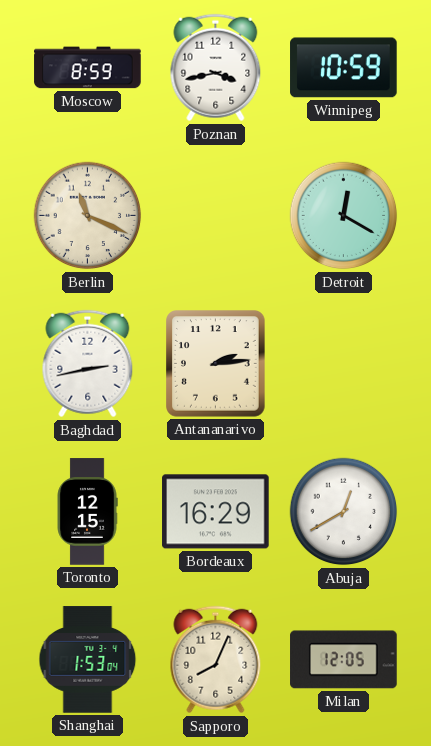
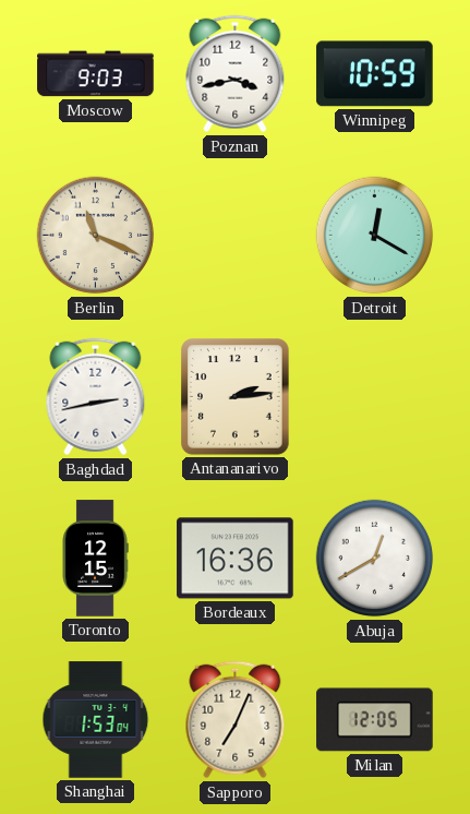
Moscow: 8:59 -> 9:03 (96, 74)
Bordeaux: 16:29 -> 16:36 (236, 559)
Sapporo: 8:04 -> 7:04 (236, 720)
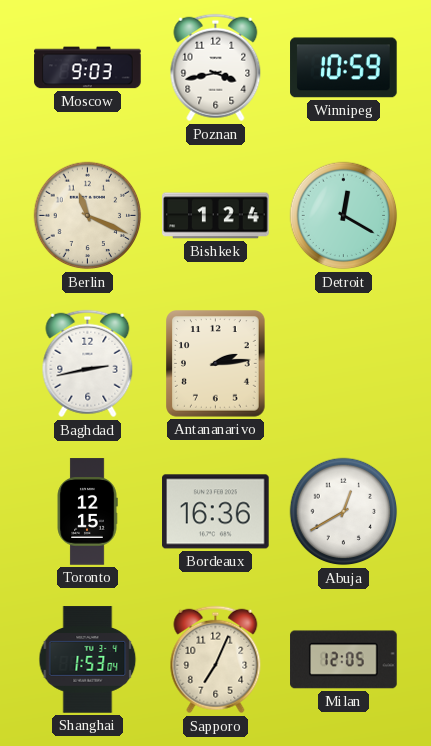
Bishkek: none -> 1:24 (216, 216)
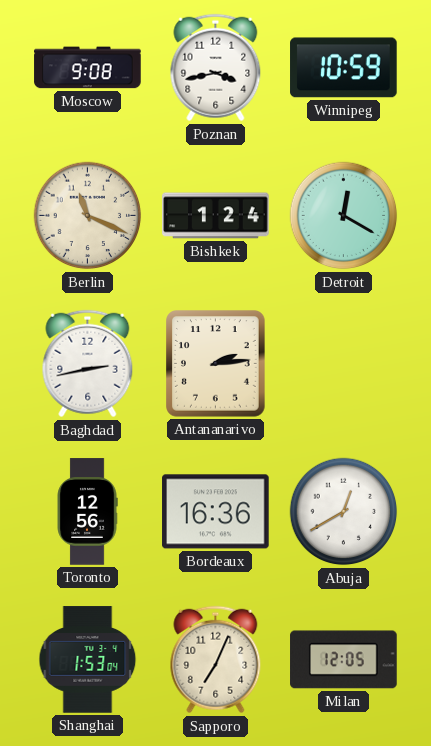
Moscow: 9:03 -> 9:08 (88, 68)
Toronto: 12:15 -> 12:56 (87, 512)
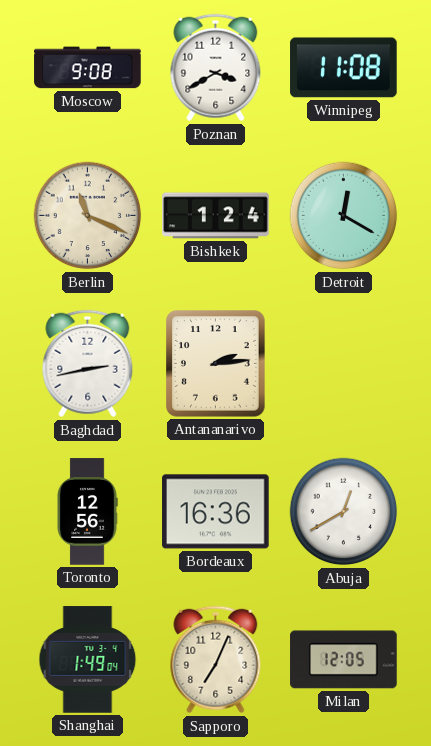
Poznan: 3:43 -> 3:40 (216, 68)
Winnipeg: 10:59 -> 11:08 (344, 68)
Shanghai: 1:53 -> 1:49 (88, 660)
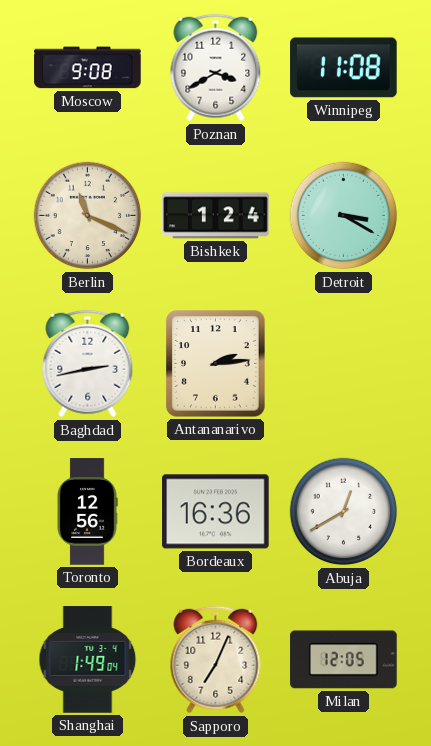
Detroit: 12:20 -> 3:20 (344, 216)
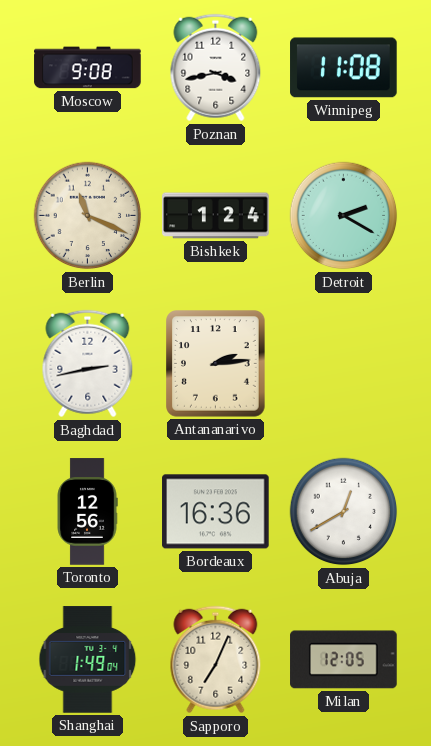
Poznan: 3:40 -> 3:43 (216, 68)
Detroit: 3:20 -> 2:20 (344, 216)
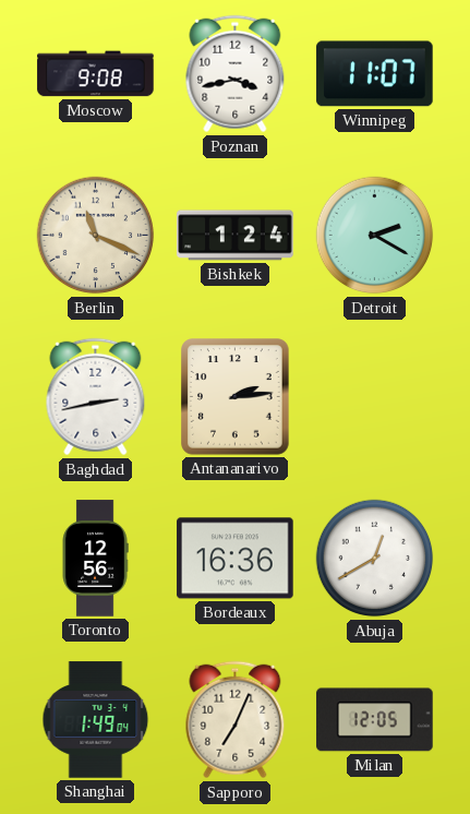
Winnipeg: 11:08 -> 11:07 (375, 74)
